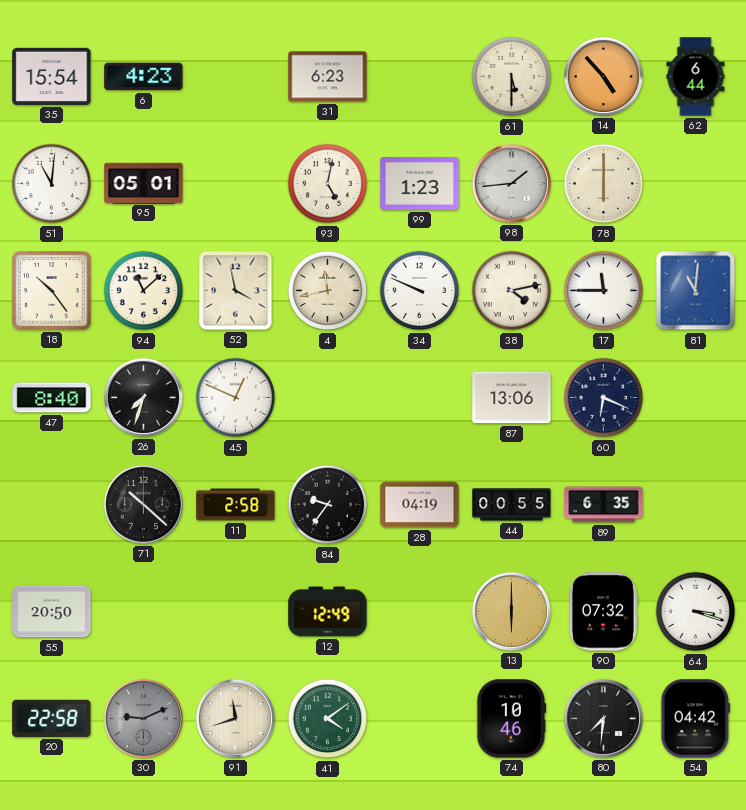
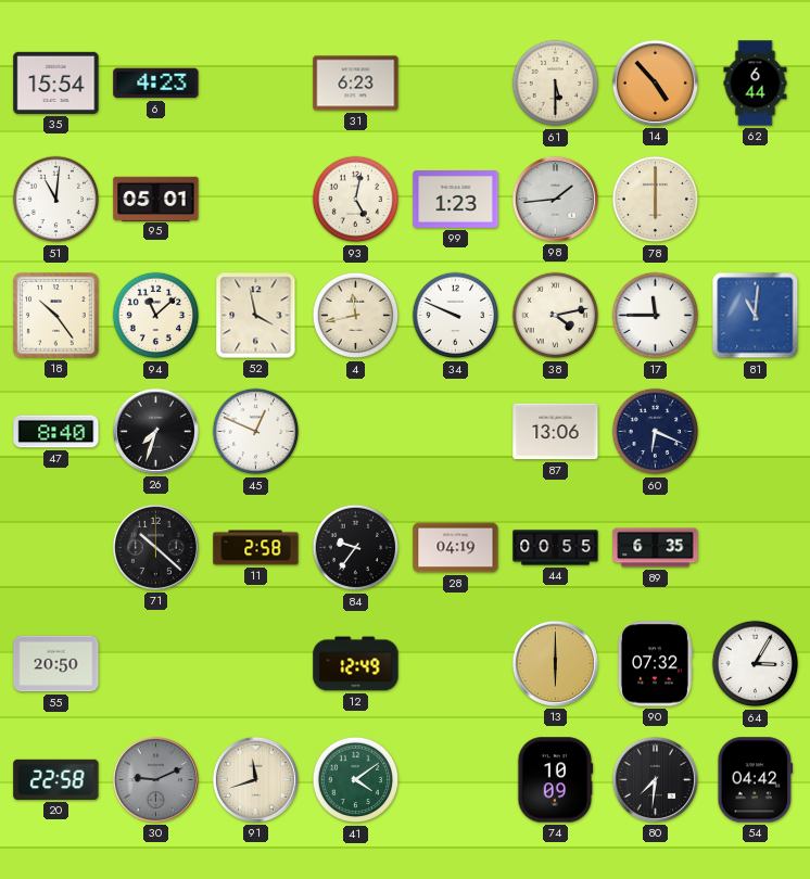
64: 3:18 -> 3:05 (756, 664)
74: 10:46 -> 10:09 (556, 780)
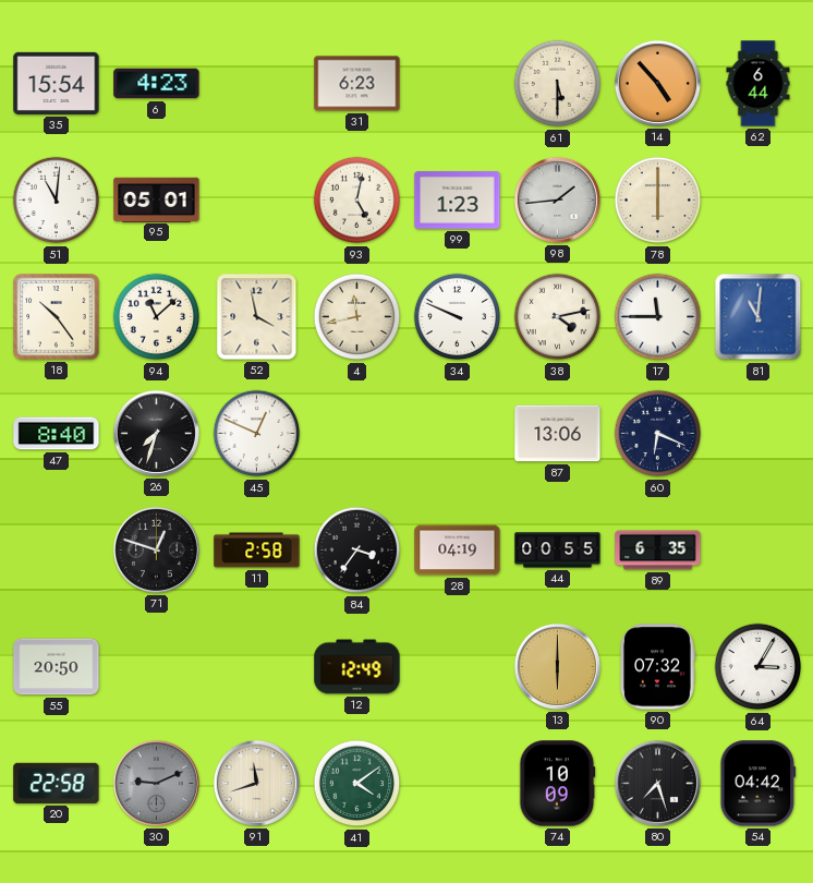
71: 10:22 -> 12:48 (156, 549)
84: 9:36 -> 3:36 (357, 551)
80: 7:31 -> 7:27 (657, 783)
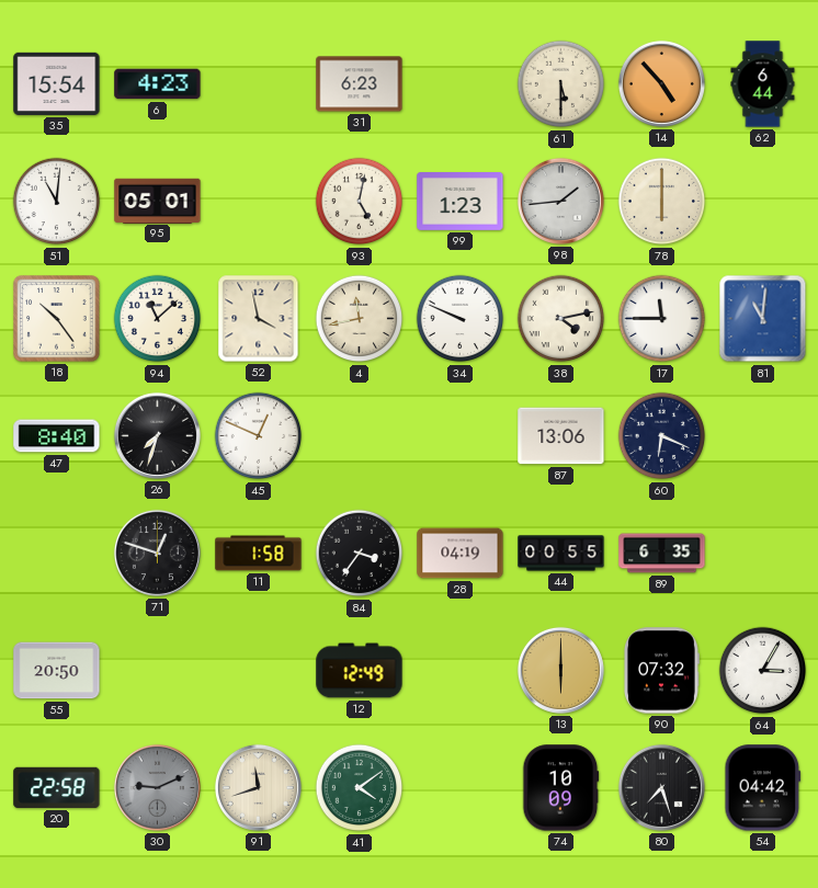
11: 2:58 -> 1:58 (259, 554)
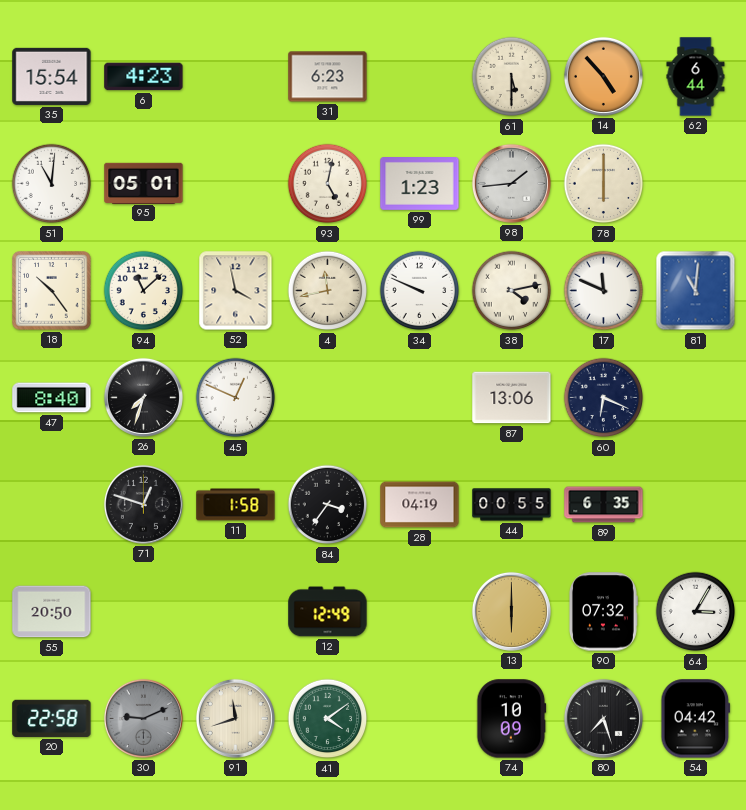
17: 11:45 -> 11:49 (604, 291)
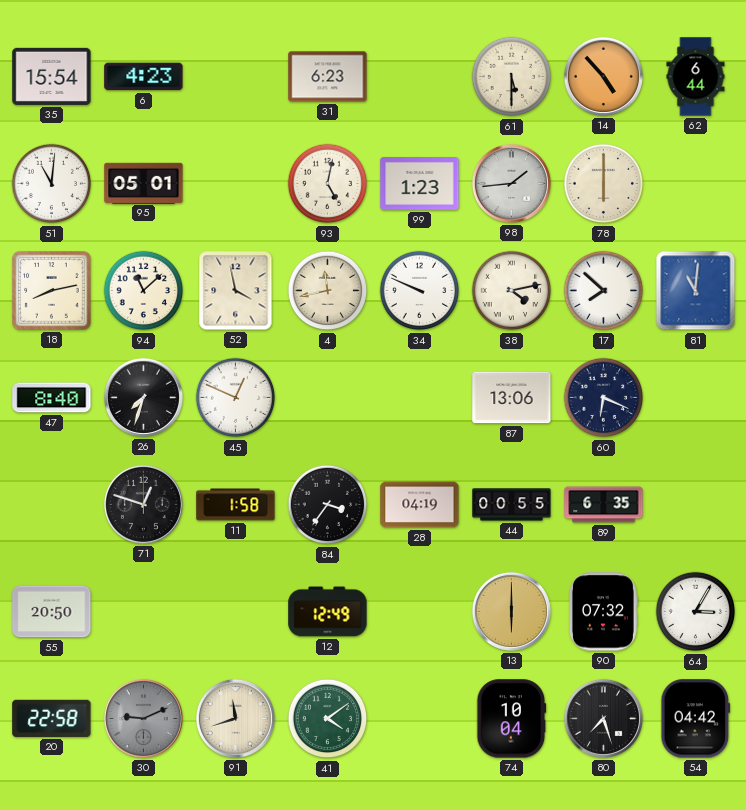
18: 10:24 -> 8:13 (52, 291)
17: 11:49 -> 7:52 (604, 291)
74: 10:09 -> 10:04 (512, 719)
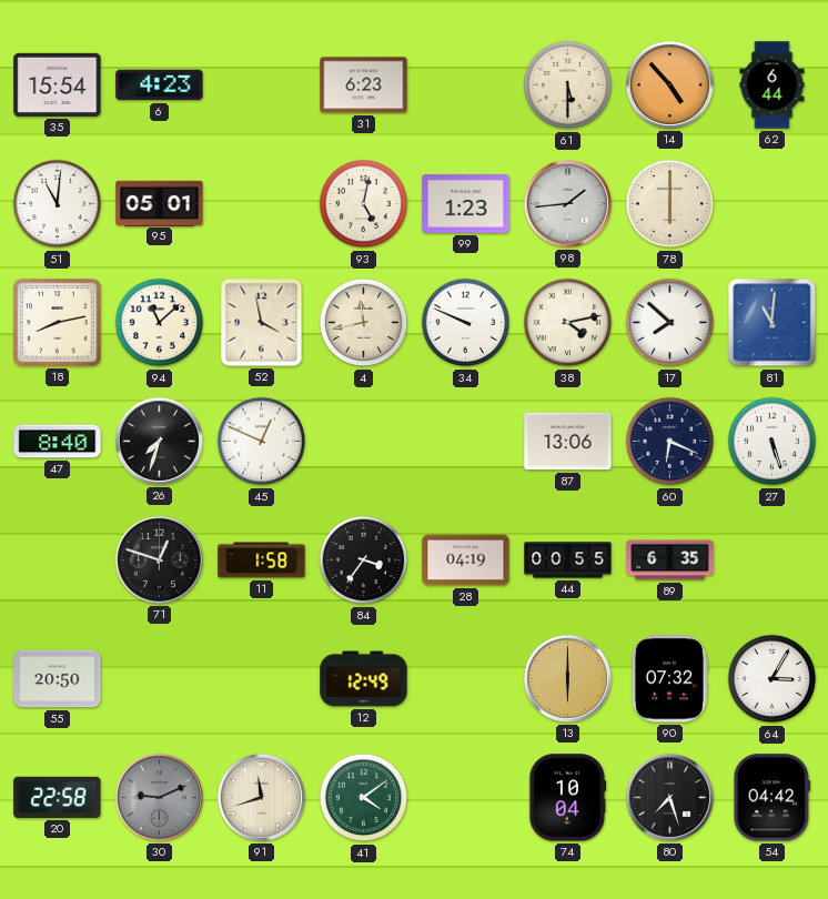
27: none -> 5:27 (773, 442)
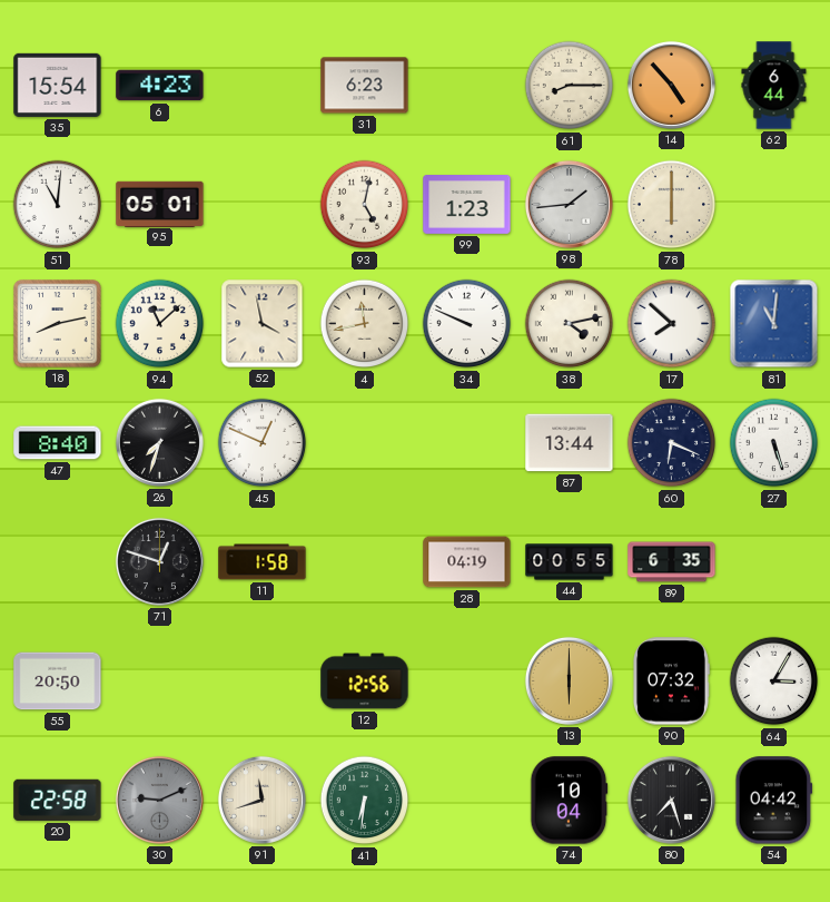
61: 5:30 -> 8:15 (570, 86)
87: 13:06 -> 13:44 (570, 443)
84: 3:36 -> none (364, 560)
12: 12:49 -> 12:56 (365, 682)
41: 4:09 -> 6:31 (365, 801)
